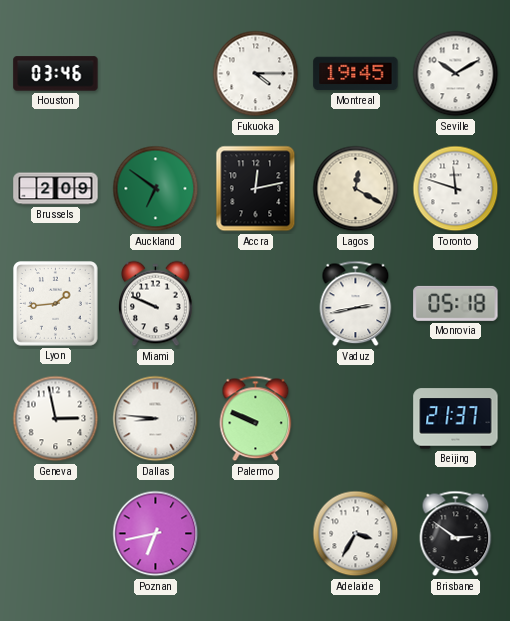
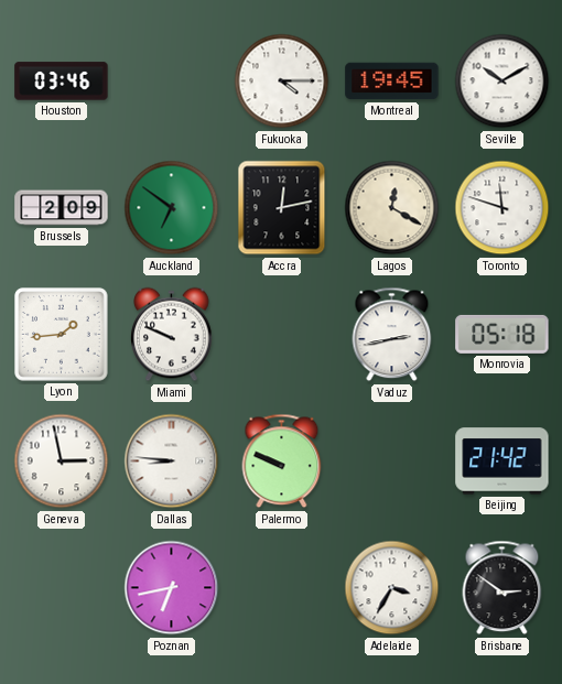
Beijing: 21:37 -> 21:42 (502, 462)
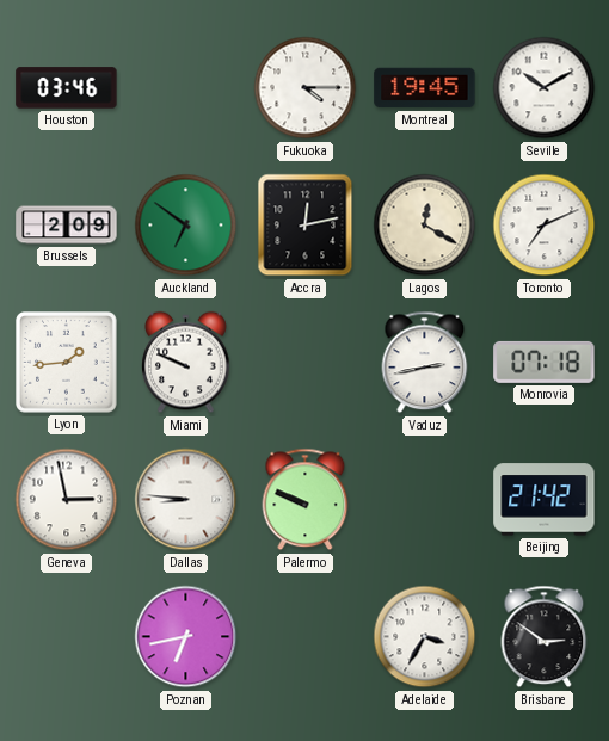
Toronto: 11:48 -> 7:11 (545, 226)
Monrovia: 05:18 -> 07:18 (545, 362)
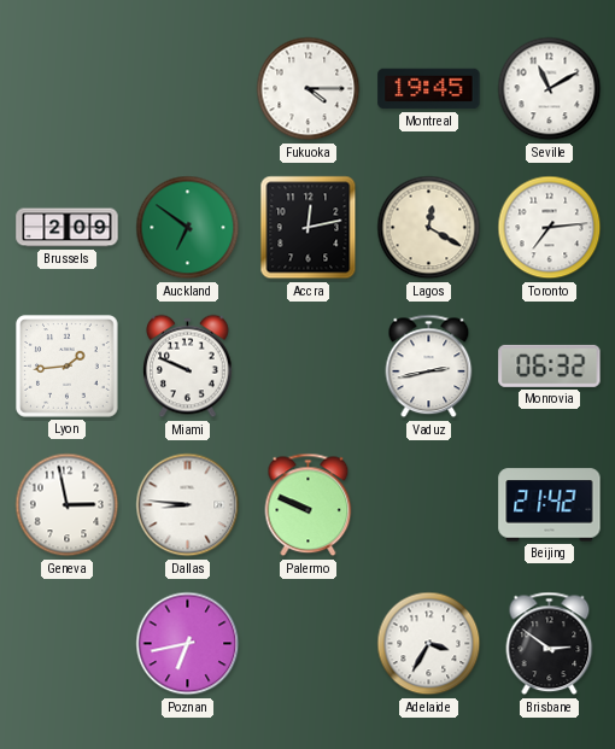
Houston: 03:46 -> none (67, 88)
Seville: 10:10 -> 11:10 (550, 89)
Toronto: 7:11 -> 7:14 (550, 228)
Monrovia: 07:18 -> 06:32 (550, 365)
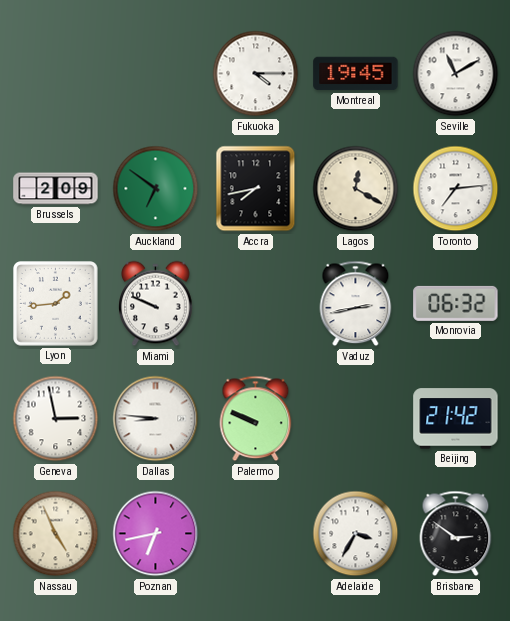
Accra: 12:13 -> 7:43 (256, 189)
Nassau: none -> 4:56 (56, 534)
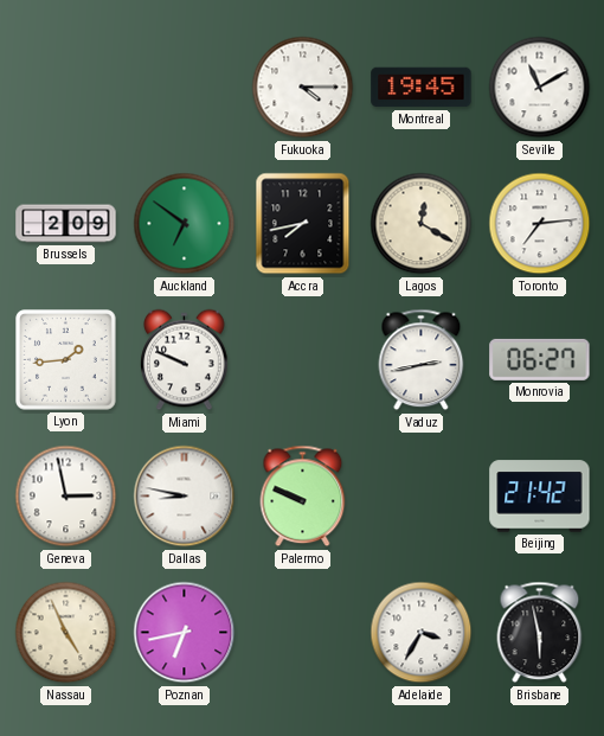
Monrovia: 06:32 -> 06:27 (540, 359)
Dallas: 8:46 -> 8:47 (185, 497)
Brisbane: 2:51 -> 5:58 (540, 633)
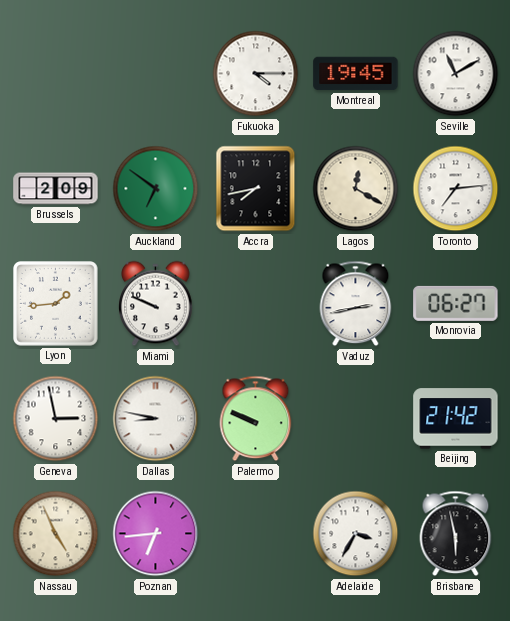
Poznan: 6:43 -> 6:44 (156, 534)
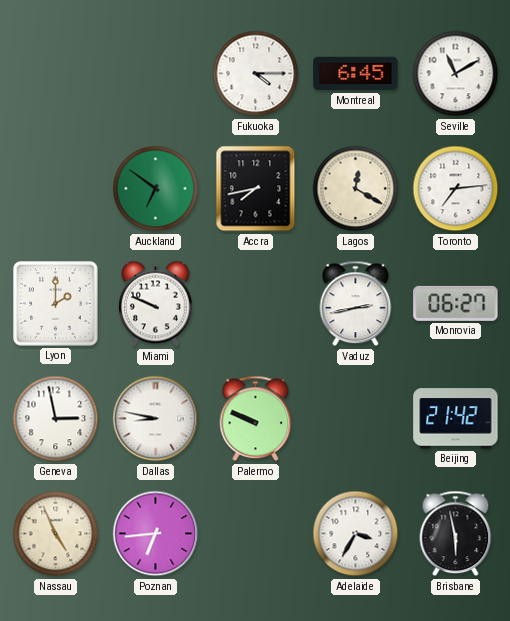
Montreal: 19:45 -> 6:45 (356, 74)
Brussels: 2:09 -> none (56, 189)
Lyon: 1:44 -> 2:00 (56, 304)
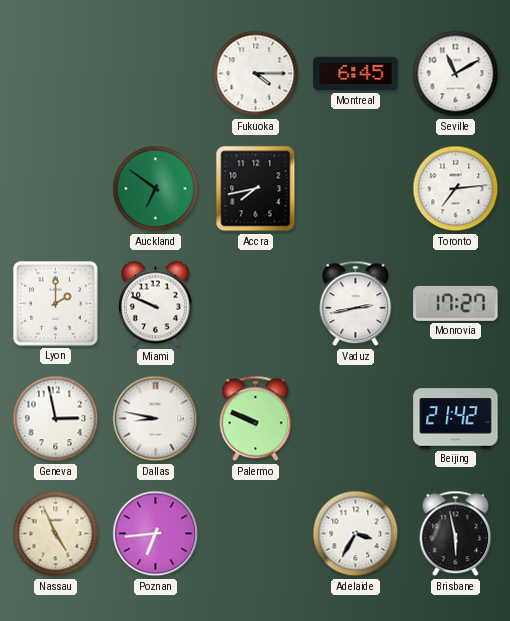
Lagos: 12:20 -> none (356, 189)
Monrovia: 06:27 -> 17:27 (456, 303)
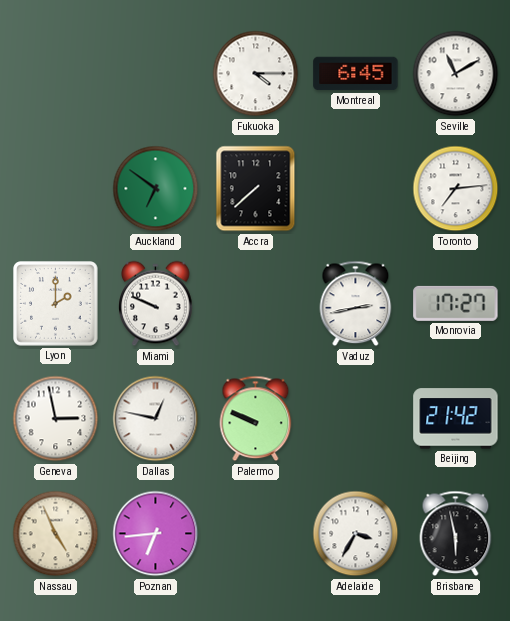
Accra: 7:43 -> 7:38 (256, 189)
Dallas: 8:47 -> 12:47 (156, 419)
